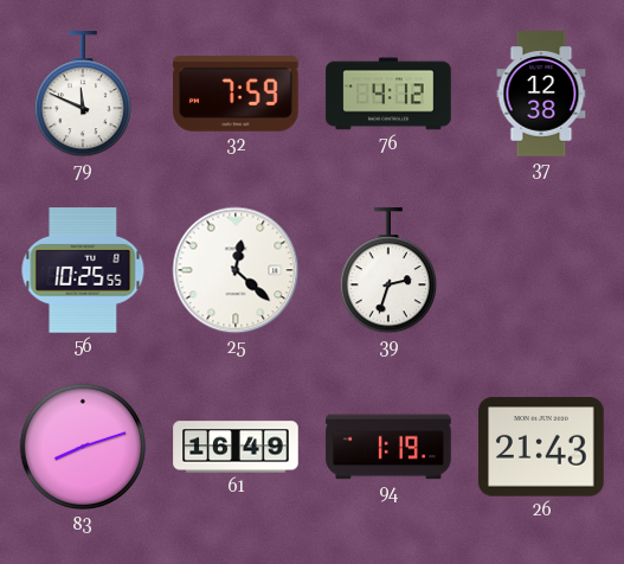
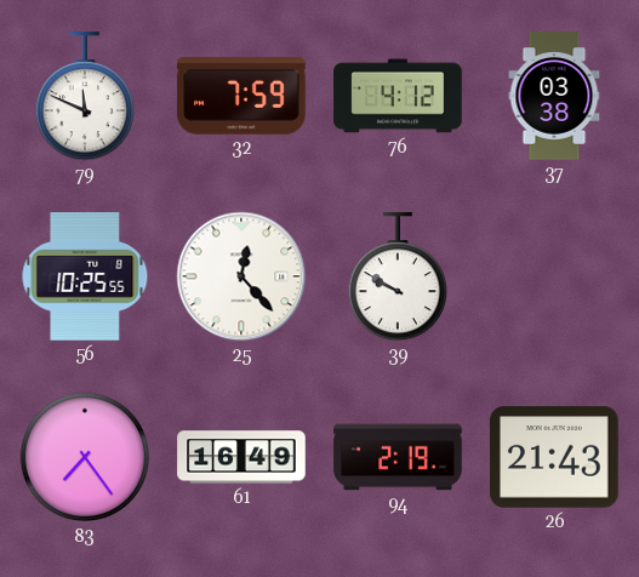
37: 12:38 -> 03:38 (554, 96)
25: 12:22 -> 12:23 (241, 276)
39: 2:33 -> 9:50 (396, 278)
83: 8:12 -> 7:24 (85, 457)
94: 1:19 -> 2:19 (398, 457)
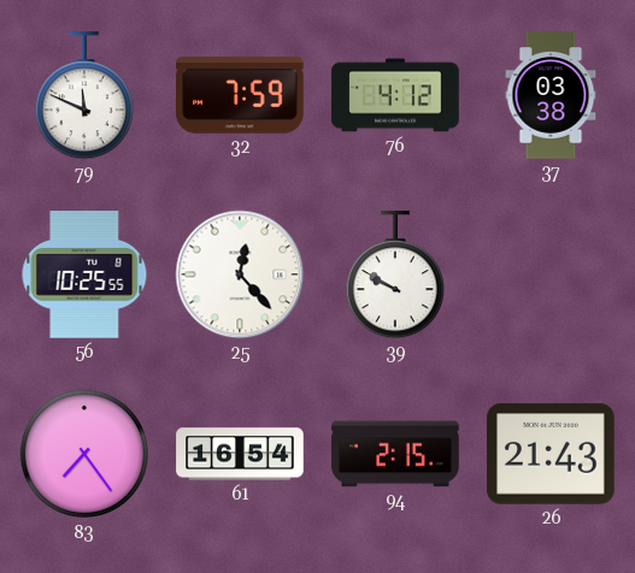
61: 16:49 -> 16:54 (240, 454)
94: 2:19 -> 2:15 (395, 454)
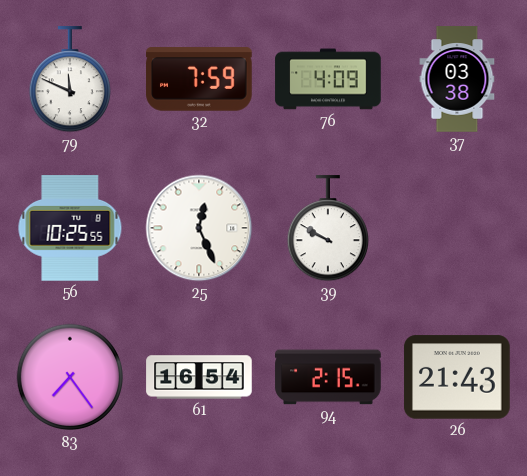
76: 4:12 -> 4:09 (328, 79)
25: 12:23 -> 12:26 (199, 228)
